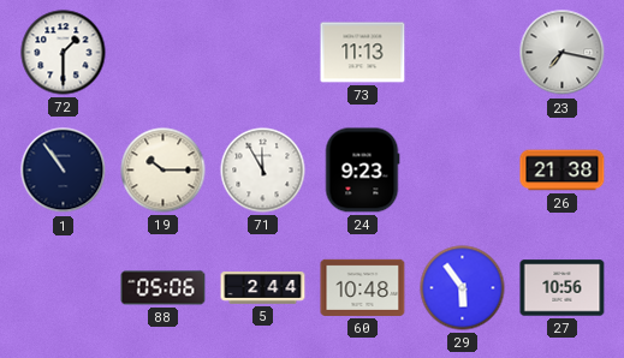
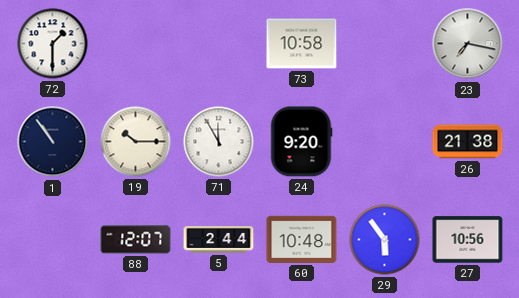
73: 11:13 -> 10:58 (302, 44)
24: 9:23 -> 9:20 (301, 142)
88: 05:06 -> 12:07 (136, 240)
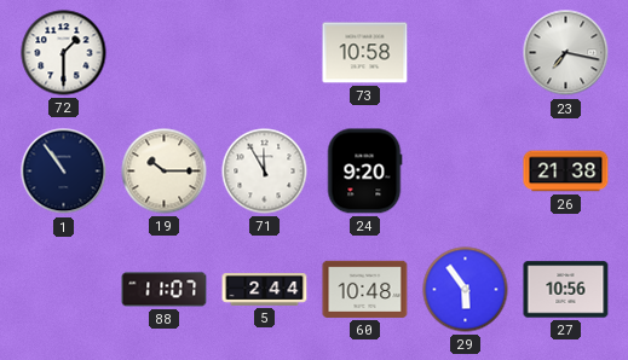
88: 12:07 -> 11:07 (165, 290)
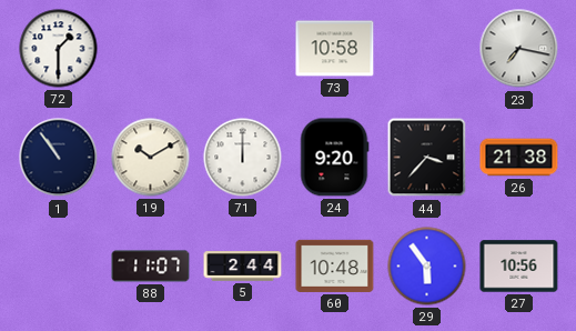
19: 10:15 -> 10:10 (151, 158)
71: 11:55 -> 12:00 (243, 158)
44: none -> 3:37 (427, 158)
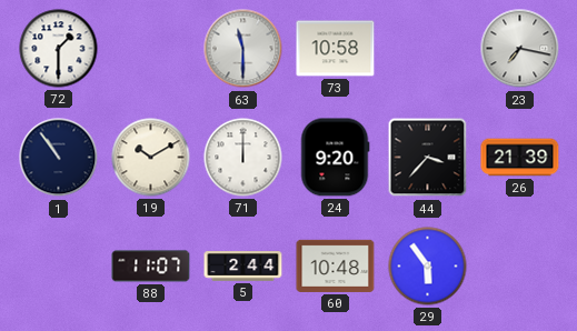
63: none -> 11:30 (243, 49)
26: 21:38 -> 21:39 (520, 158)
27: 10:56 -> none (519, 267)
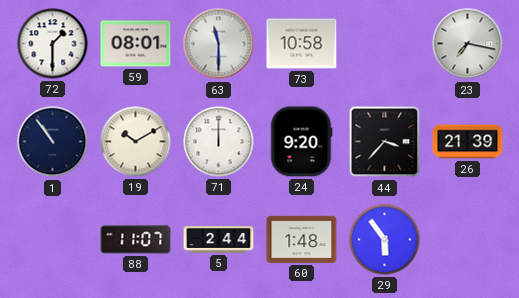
59: none -> 08:01 (136, 44)
60: 10:48 -> 1:48 (302, 239)
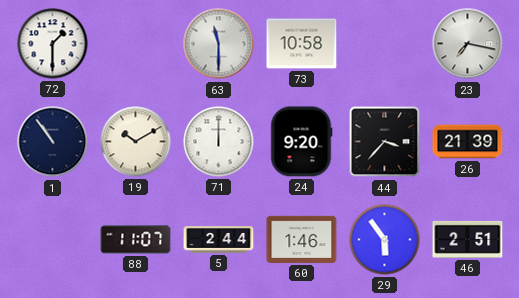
59: 08:01 -> none (136, 44)
60: 1:48 -> 1:46 (302, 239)
46: none -> 2:51 (468, 239)
